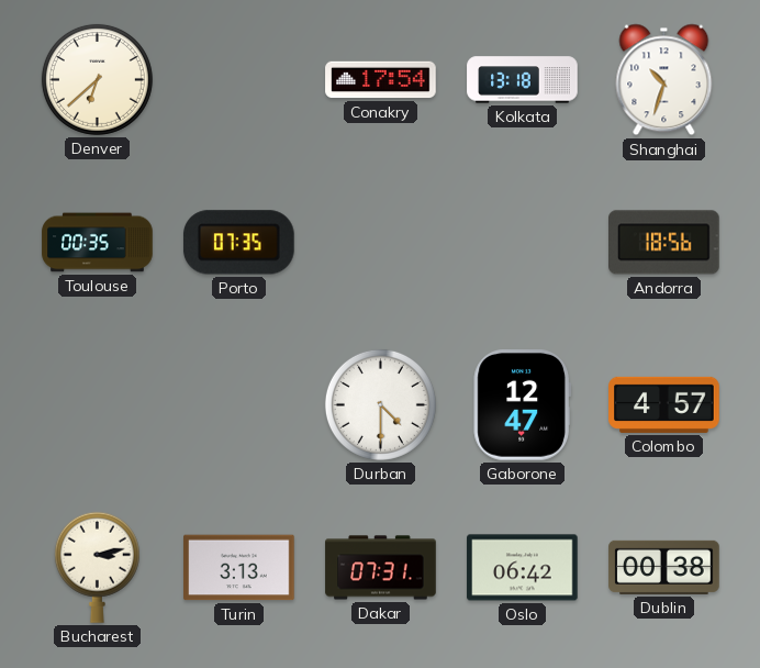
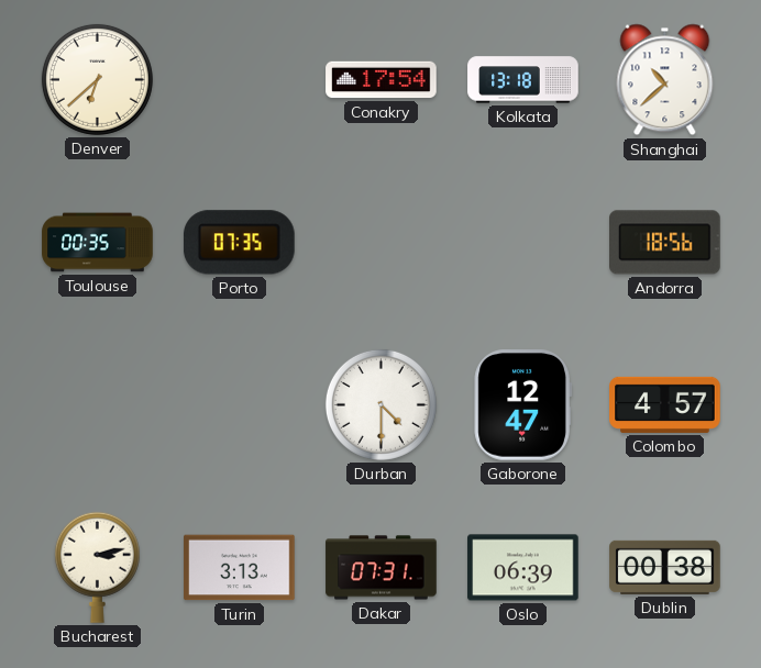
Shanghai: 10:33 -> 10:38 (665, 80)
Oslo: 06:42 -> 06:39 (523, 568)
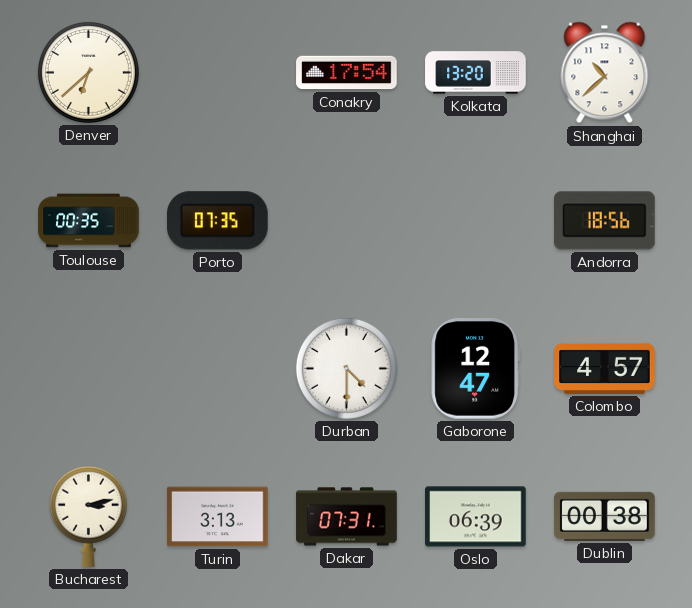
Kolkata: 13:18 -> 13:20 (476, 73)
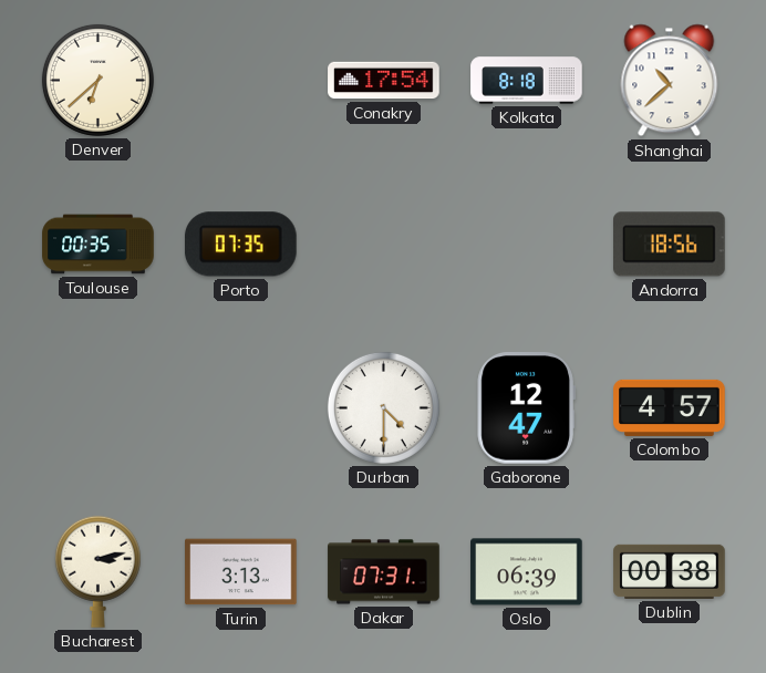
Kolkata: 13:20 -> 8:18 (527, 81)
